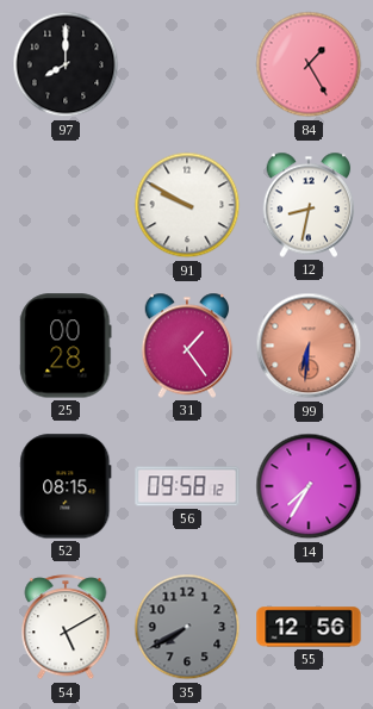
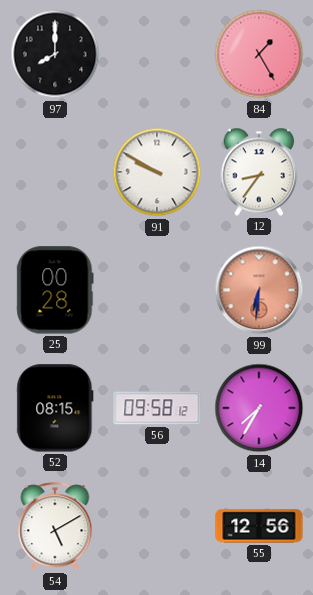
12: 8:32 -> 8:36 (259, 172)
31: 1:24 -> none (187, 346)
35: 7:40 -> none (187, 627)
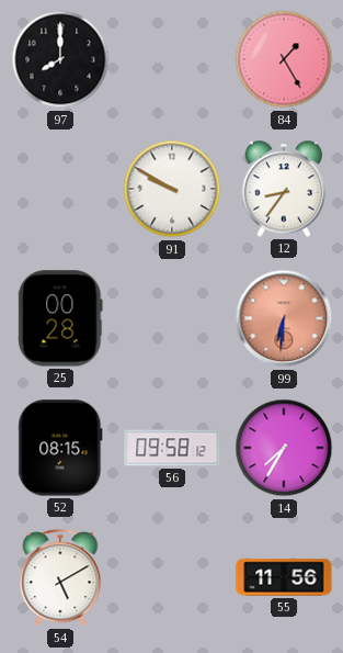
55: 12:56 -> 11:56 (284, 577)
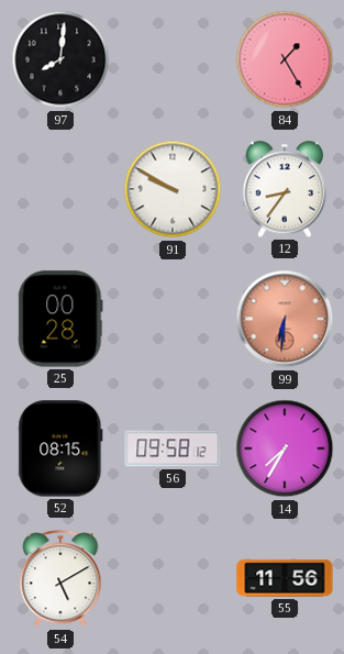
97: 8:00 -> 8:01 (60, 59)
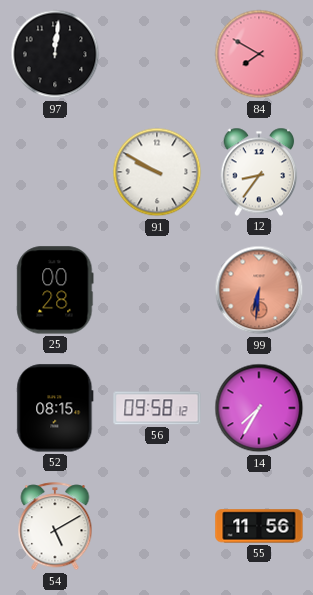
97: 8:01 -> 12:01 (55, 54)
84: 1:25 -> 7:50 (259, 54)
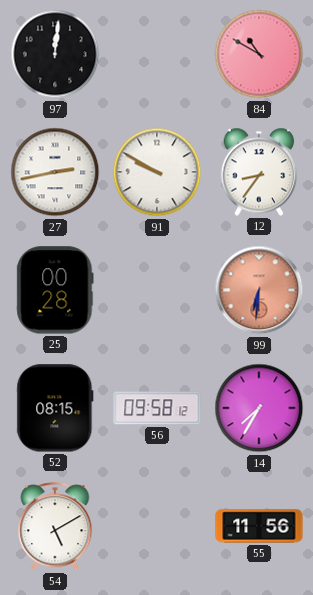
84: 7:50 -> 10:50 (259, 54)
27: none -> 2:43 (55, 172)
